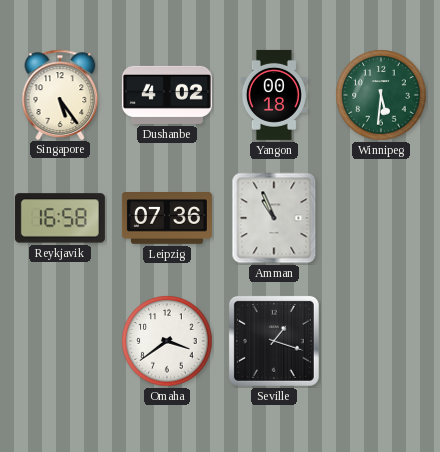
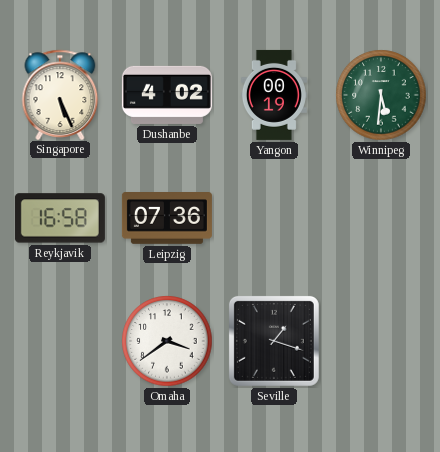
Singapore: 5:24 -> 5:26 (60, 94)
Yangon: 00:18 -> 00:19 (274, 95)
Amman: 10:56 -> none (274, 218)
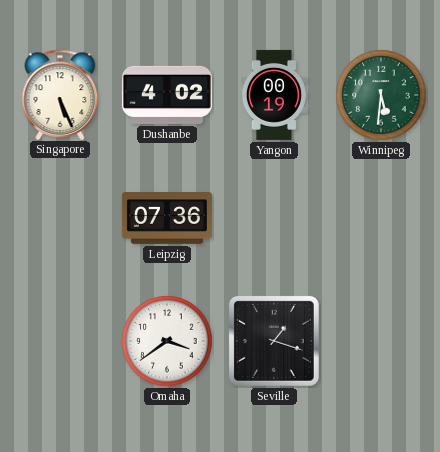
Reykjavik: 16:58 -> none (60, 218)
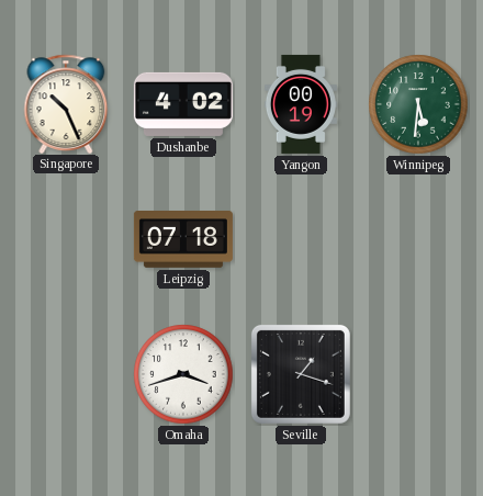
Singapore: 5:26 -> 10:26 (66, 103)
Leipzig: 07:36 -> 07:18 (183, 239)
Omaha: 3:39 -> 3:42 (183, 374)
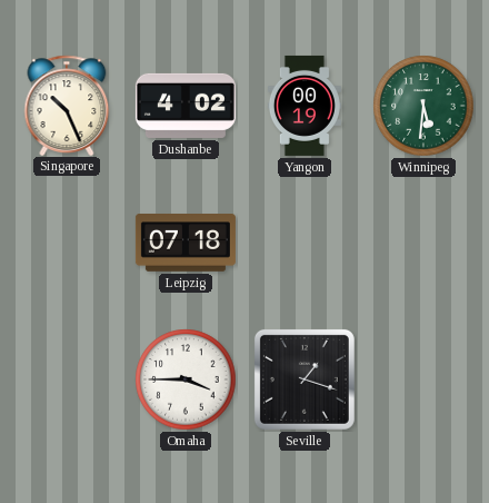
Omaha: 3:42 -> 3:45 (186, 379)
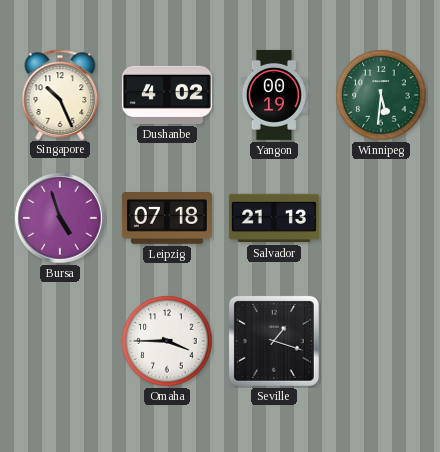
Bursa: none -> 4:57 (60, 218)
Salvador: none -> 21:13 (274, 218)
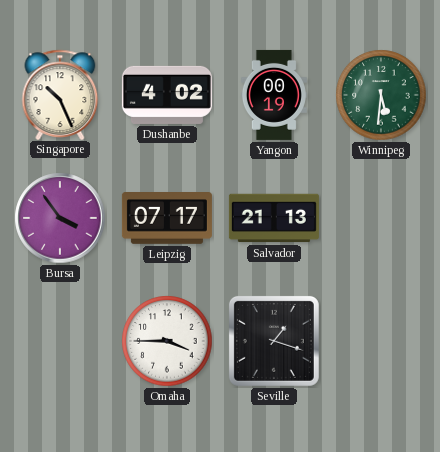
Bursa: 4:57 -> 3:54 (60, 218)
Leipzig: 07:18 -> 07:17 (167, 218)
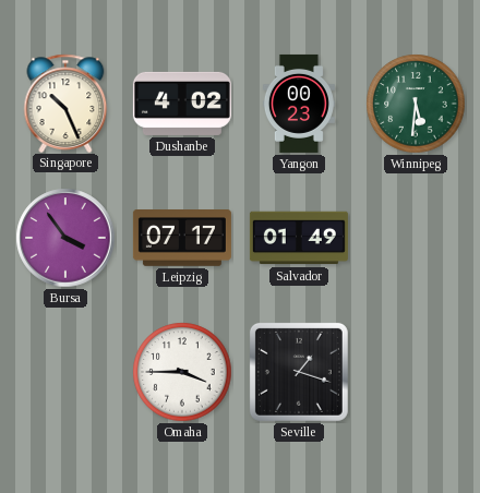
Yangon: 00:19 -> 00:23 (299, 104)
Salvador: 21:13 -> 01:49 (299, 238)
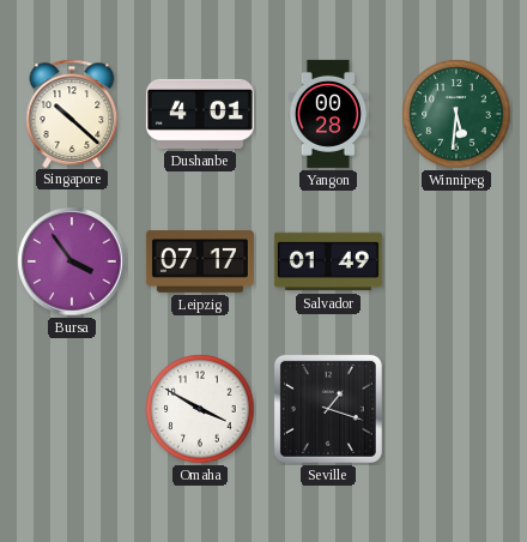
Singapore: 10:26 -> 10:22 (72, 113)
Dushanbe: 4:02 -> 4:01 (200, 114)
Yangon: 00:23 -> 00:28 (328, 114)
Omaha: 3:45 -> 3:50 (200, 409)
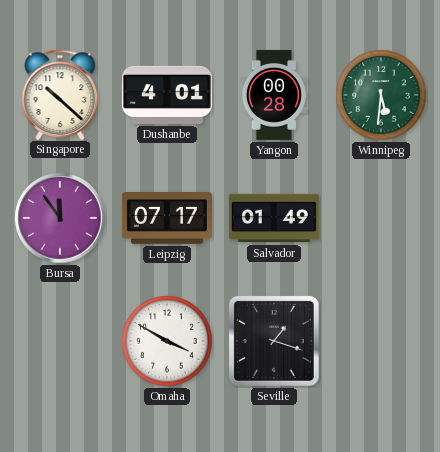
Bursa: 3:54 -> 11:54 (60, 218)
